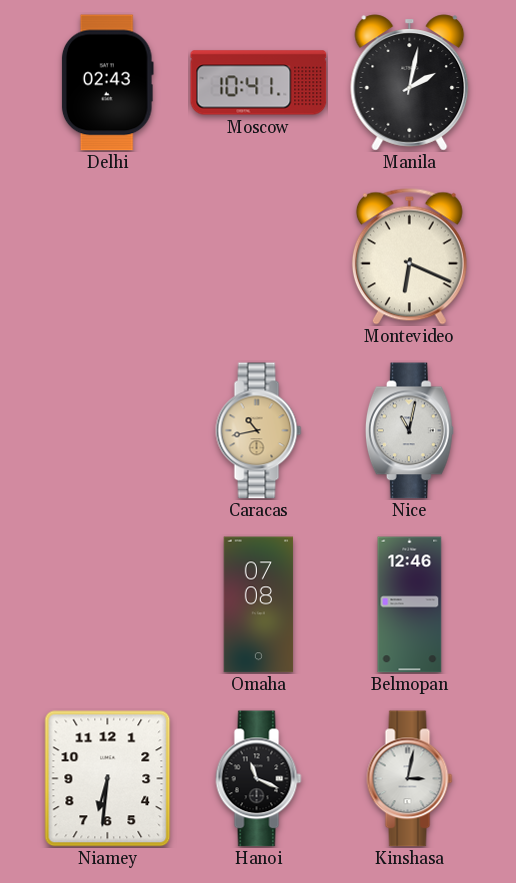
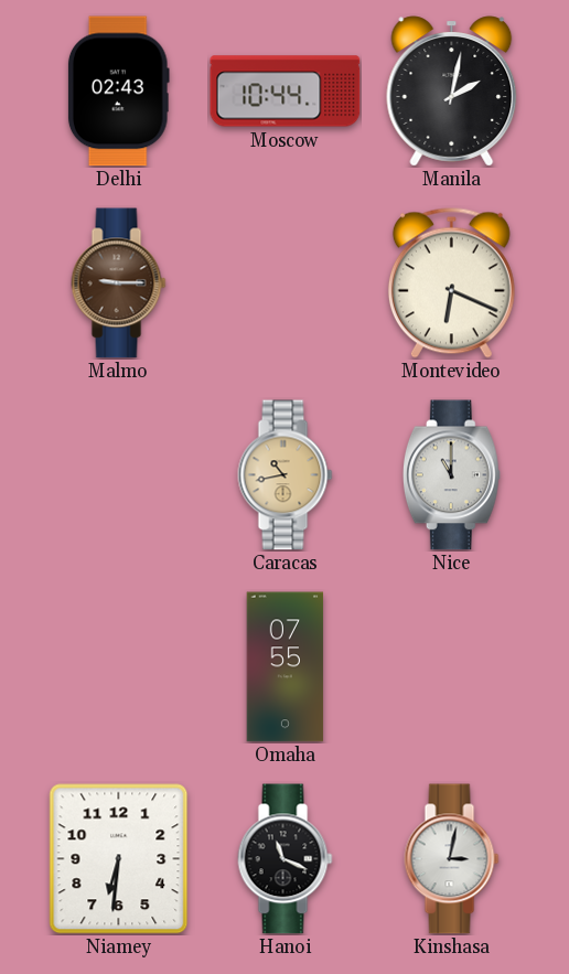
Moscow: 10:41 -> 10:44 (286, 92)
Malmo: none -> 9:15 (119, 283)
Nice: 11:02 -> 11:00 (451, 475)
Omaha: 07:08 -> 07:55 (286, 667)
Belmopan: 12:46 -> none (410, 605)
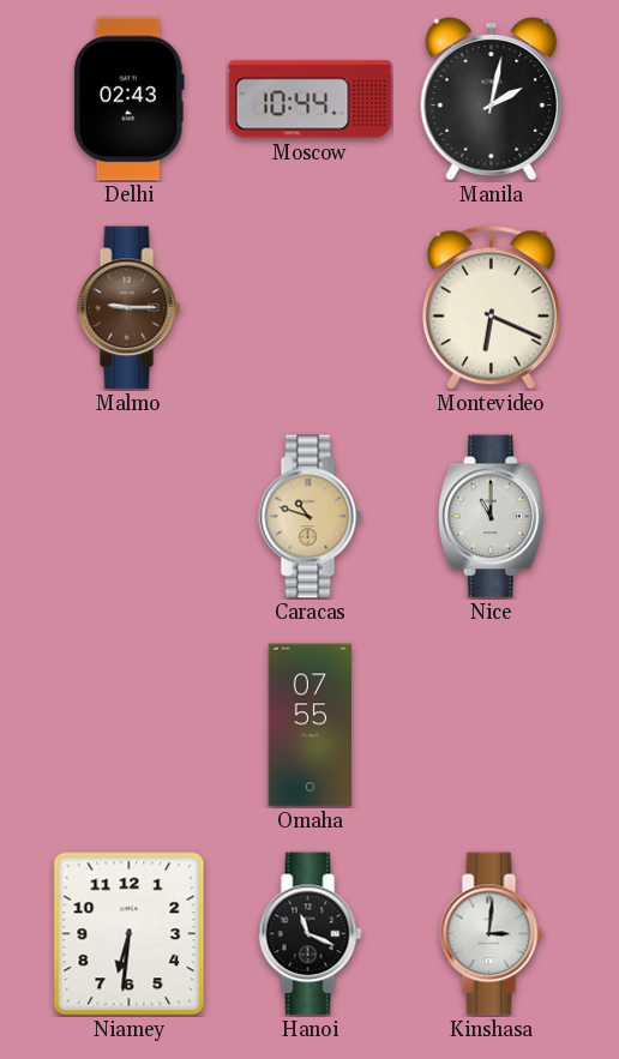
Caracas: 10:43 -> 10:48 (311, 517)
Kinshasa: 3:02 -> 3:01 (492, 934)
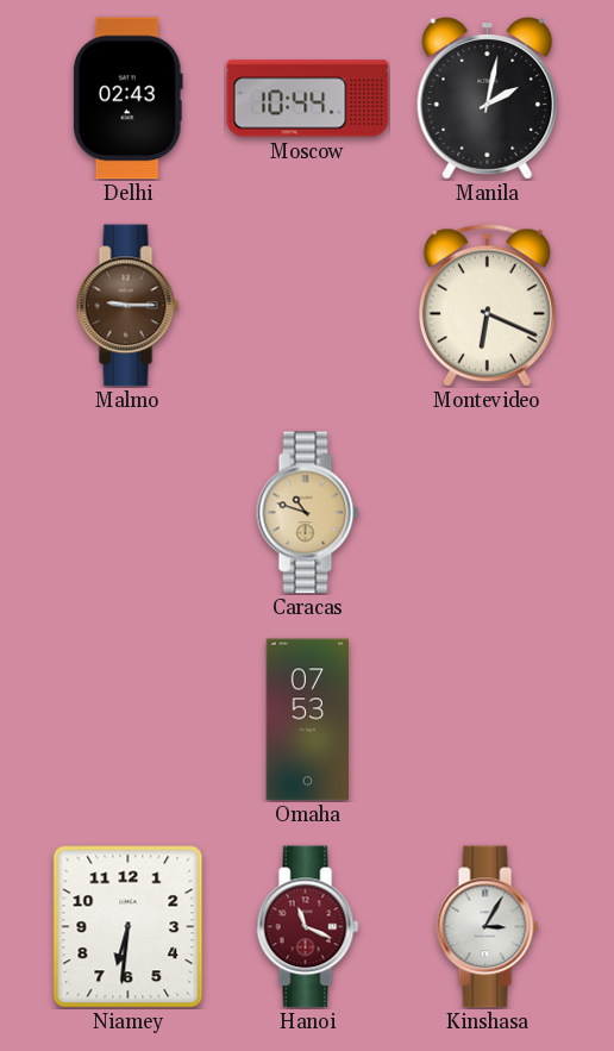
Nice: 11:00 -> none (491, 517)
Omaha: 07:55 -> 07:53 (308, 720)
Hanoi dial: black -> burgundy (308, 927)
Kinshasa: 3:01 -> 3:05 (488, 927)
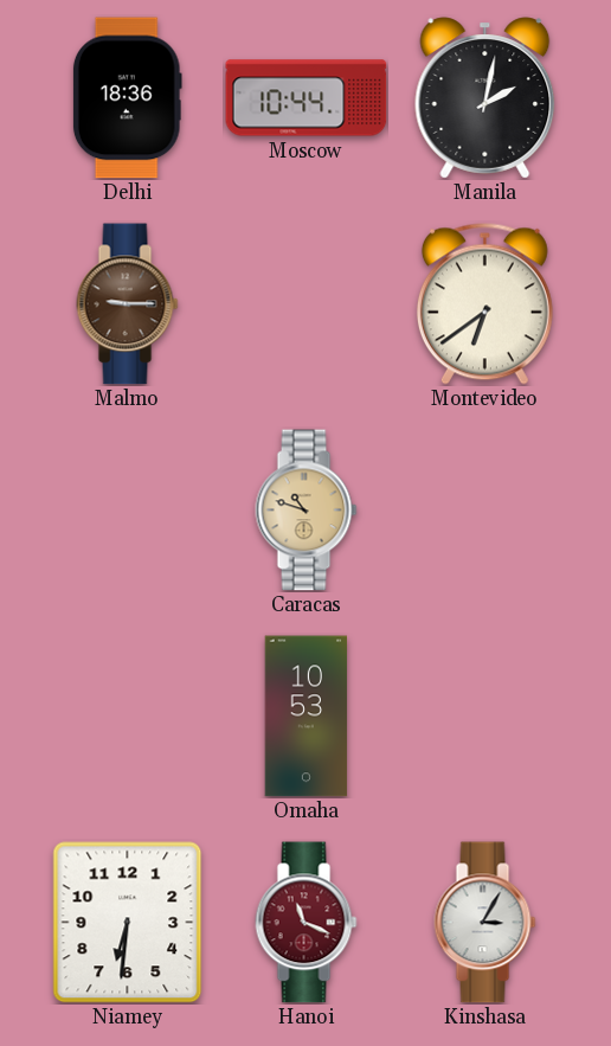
Delhi: 02:43 -> 18:36 (127, 98)
Montevideo: 6:19 -> 6:39 (484, 303)
Omaha: 07:53 -> 10:53 (307, 717)
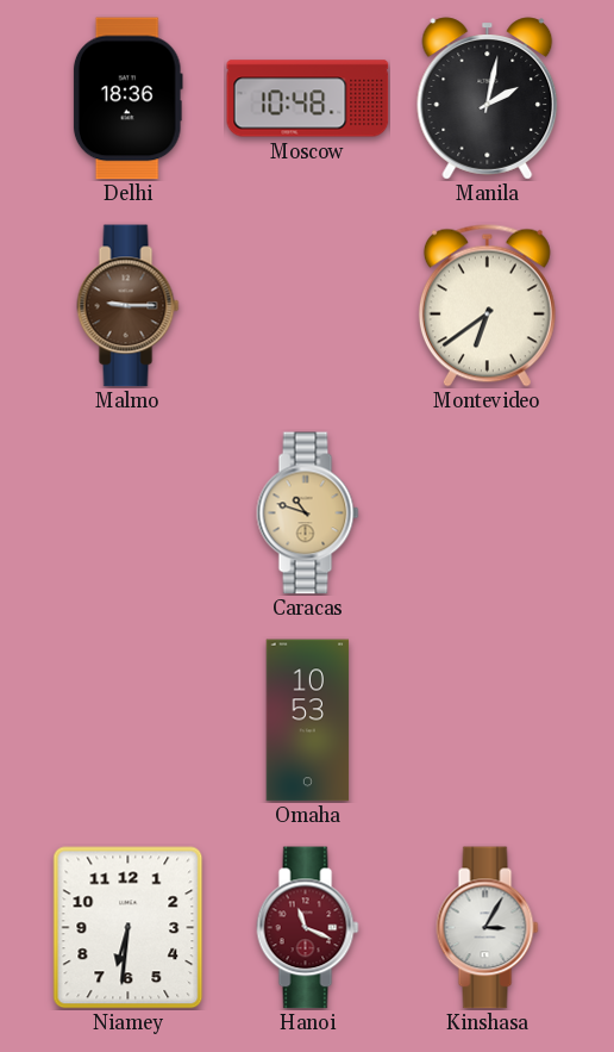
Moscow: 10:44 -> 10:48 (308, 99)
